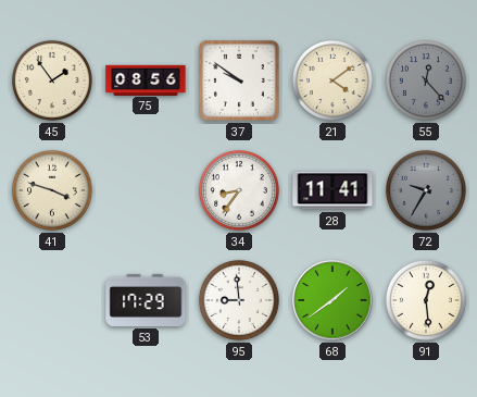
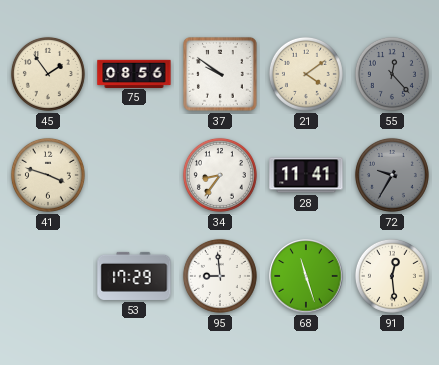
68: 1:39 -> 11:27 (306, 276)
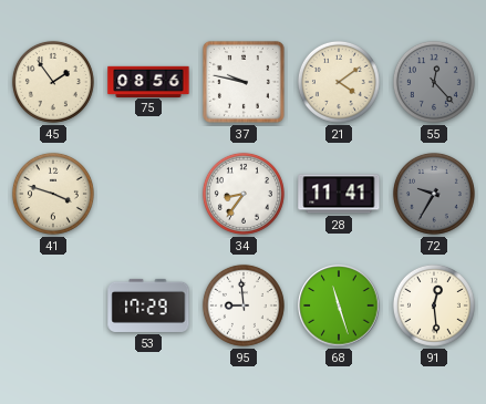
37: 9:51 -> 9:47 (244, 82)
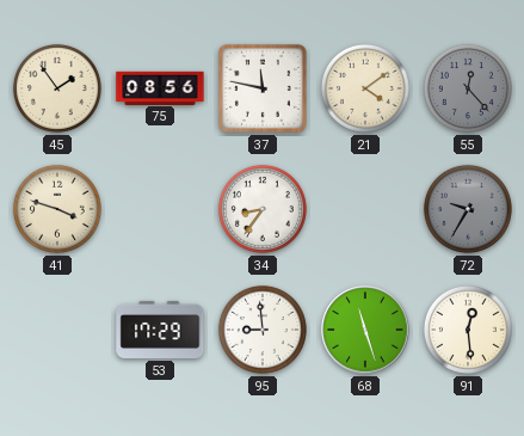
37: 9:47 -> 11:47 (263, 88)
28: 11:41 -> none (339, 194)
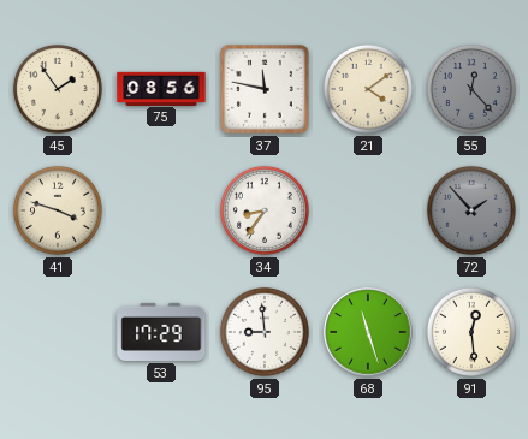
72: 9:35 -> 1:53 (471, 210)
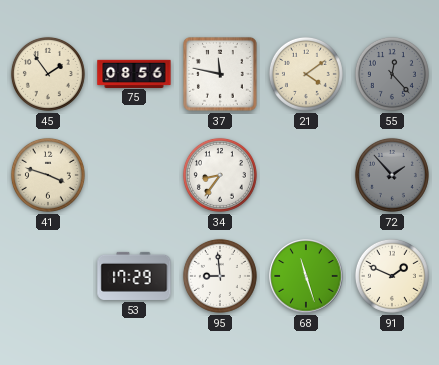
91: 12:29 -> 1:49 (392, 276)
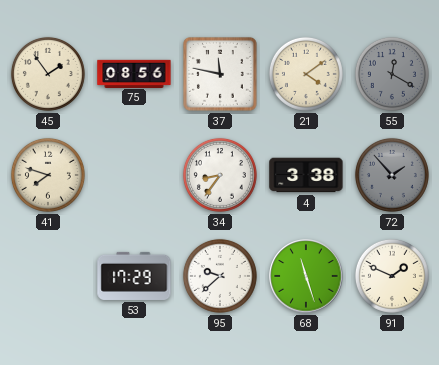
55: 12:23 -> 12:20 (392, 74)
41: 3:48 -> 7:48 (48, 175)
4: none -> 3:38 (306, 175)
95: 8:59 -> 9:38 (220, 276)
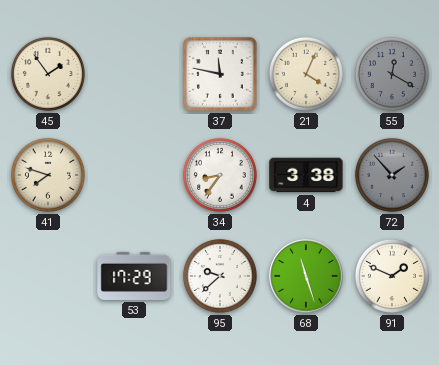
75: 08:56 -> none (134, 73)
21: 4:09 -> 4:04 (306, 74)
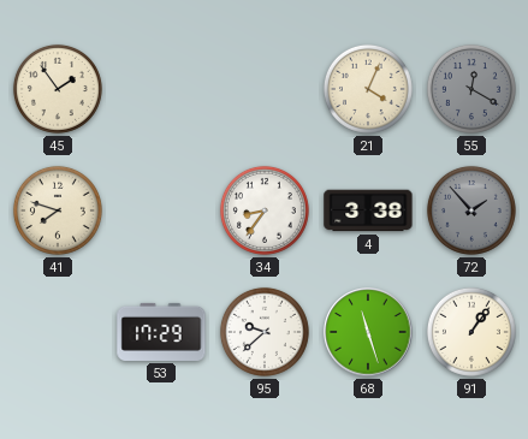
37: 11:47 -> none (220, 74)
91: 1:49 -> 1:06 (471, 332)
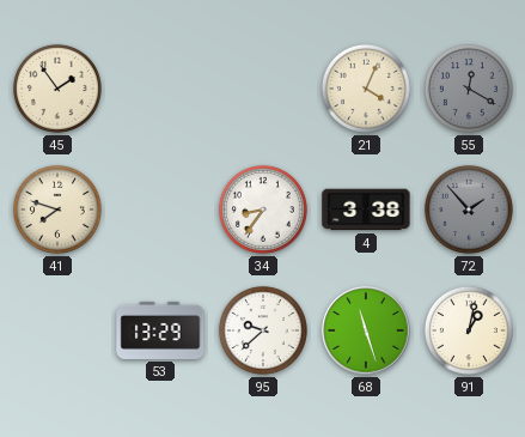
53: 17:29 -> 13:29 (160, 330)
91: 1:06 -> 1:02 (469, 330)
